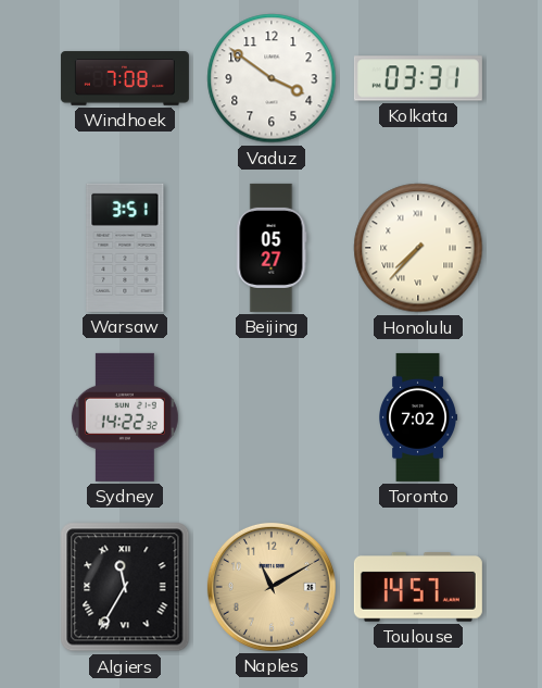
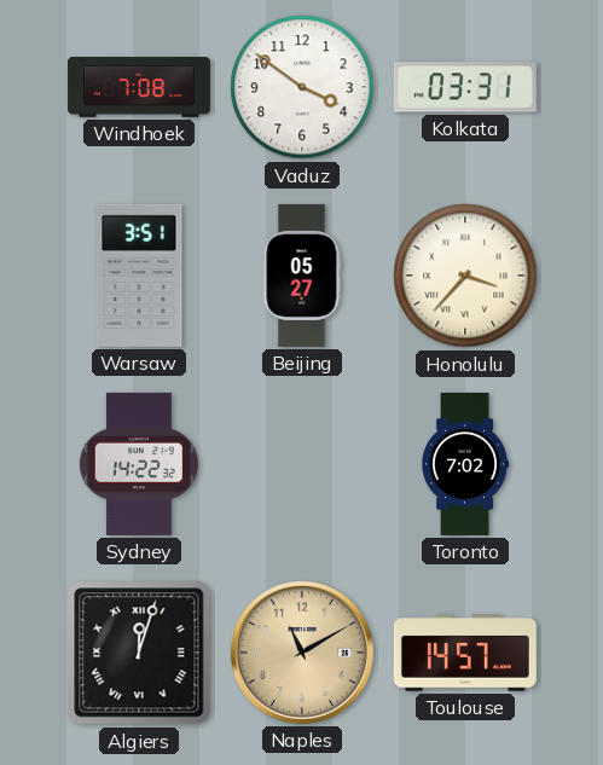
Honolulu: 7:37 -> 3:37 (465, 276)
Algiers: 11:35 -> 12:03 (139, 653)
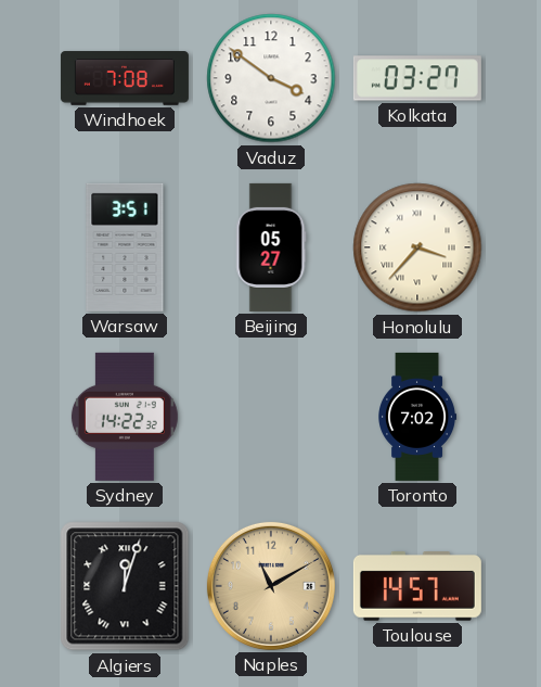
Kolkata: 03:31 -> 03:27 (417, 78)
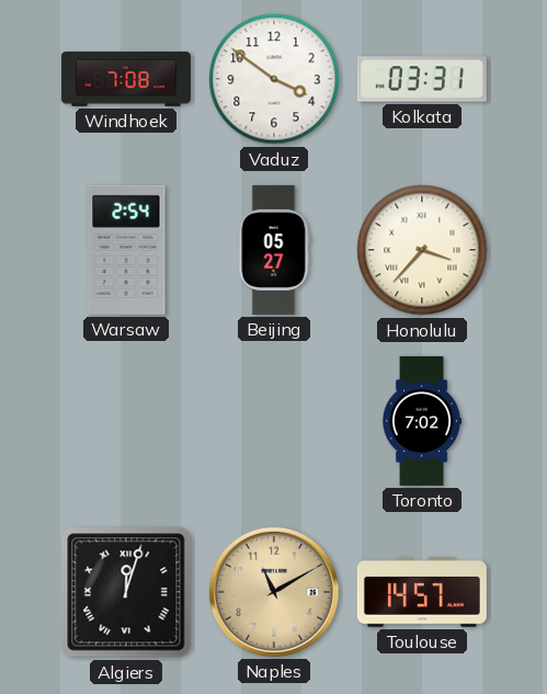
Kolkata: 03:27 -> 03:31 (422, 79)
Warsaw: 3:51 -> 2:54 (126, 250)
Sydney: 14:22 -> none (125, 417)
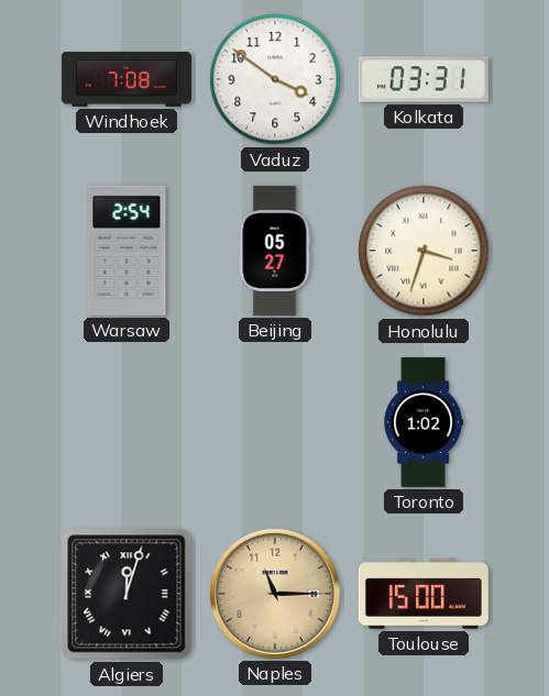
Honolulu: 3:37 -> 3:33 (424, 251)
Toronto: 7:02 -> 1:02 (425, 422)
Naples: 11:10 -> 11:15 (275, 594)
Toulouse: 14:57 -> 15:00 (424, 595)
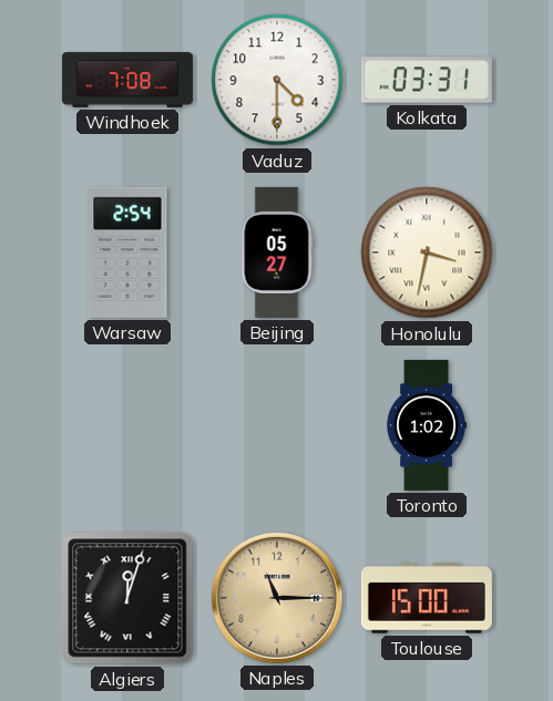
Vaduz: 3:51 -> 4:30 (277, 80)
Honolulu: 3:33 -> 3:32 (427, 252)
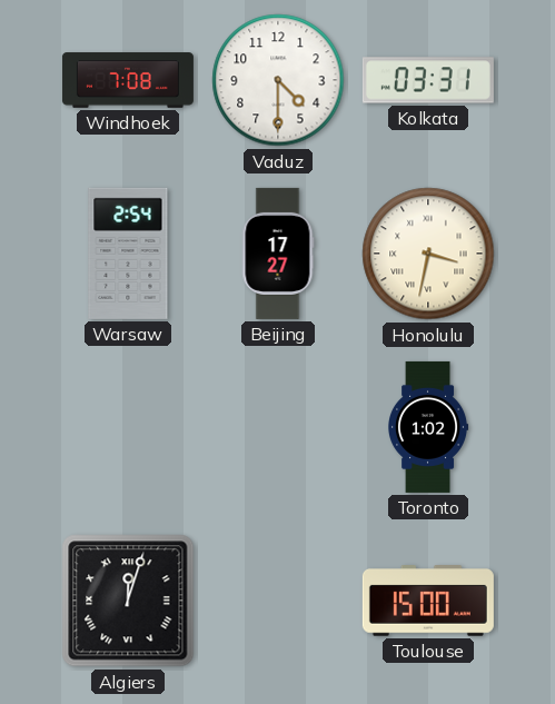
Beijing: 05:27 -> 17:27 (278, 254)
Naples: 11:15 -> none (277, 598)
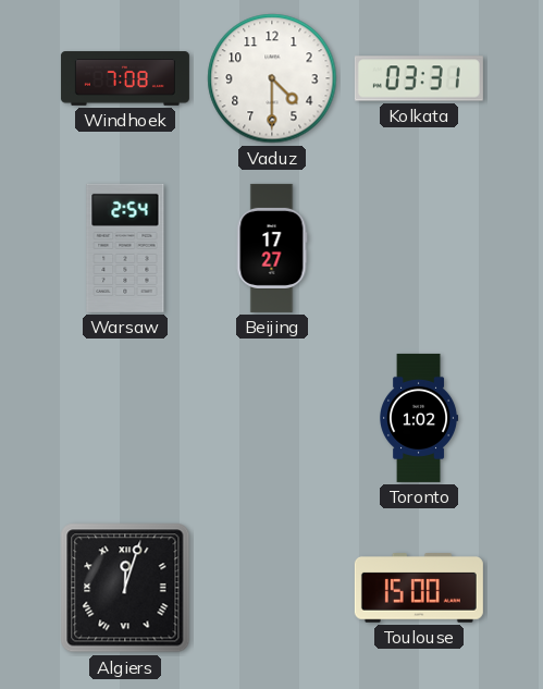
Honolulu: 3:32 -> none (428, 254)
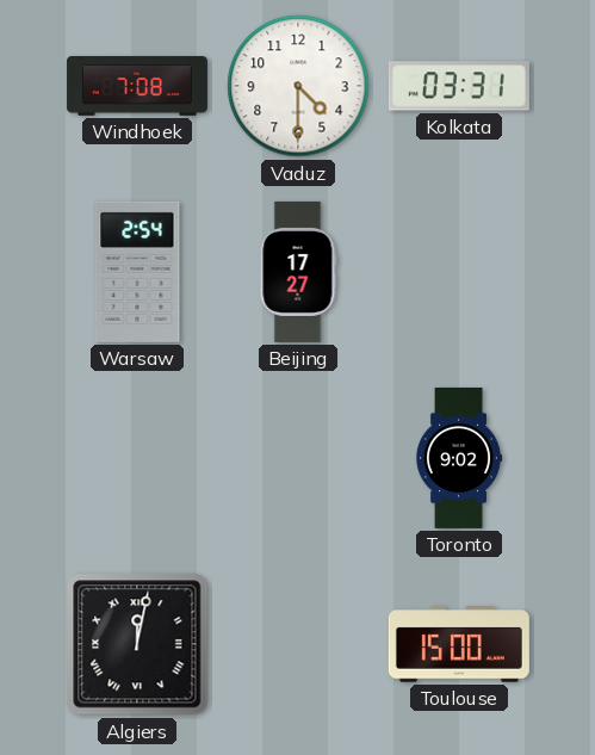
Toronto: 1:02 -> 9:02 (460, 458)
Algiers: 12:03 -> 12:02 (137, 644)
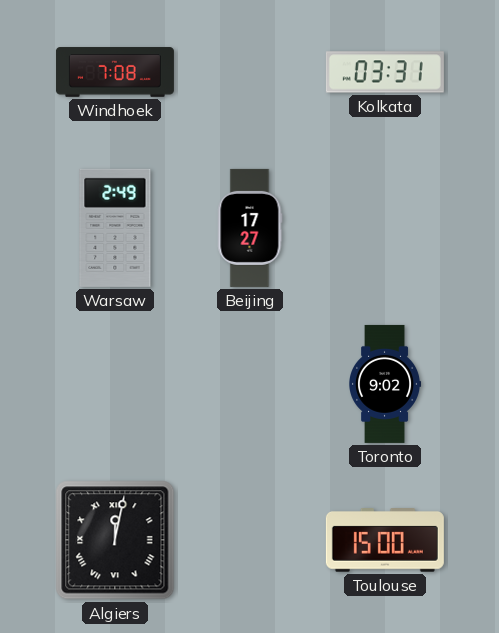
Vaduz: 4:30 -> none (298, 86)
Warsaw: 2:54 -> 2:49 (115, 228)
